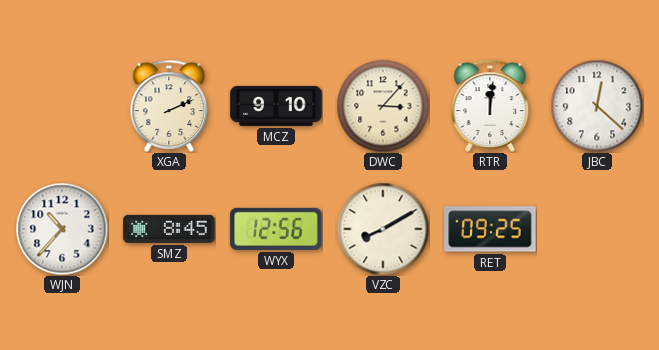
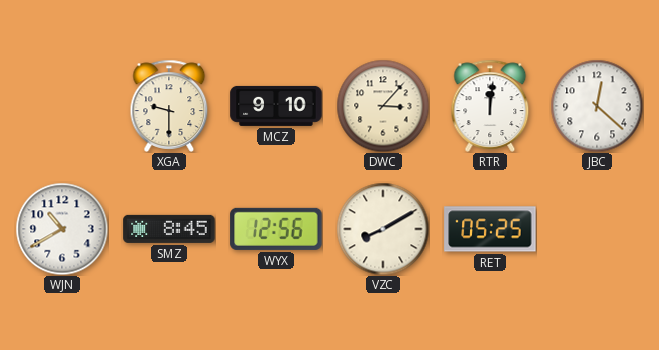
XGA: 2:11 -> 9:30 (169, 106)
WJN: 10:37 -> 10:40 (62, 229)
RET: 09:25 -> 05:25 (490, 229)
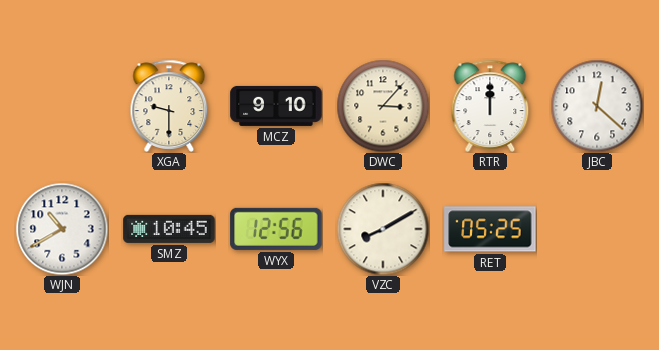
RTR: 12:01 -> 12:00 (490, 106)
SMZ: 8:45 -> 10:45 (169, 229)
